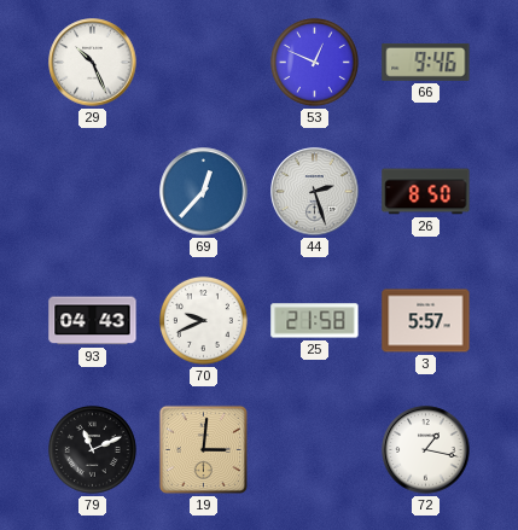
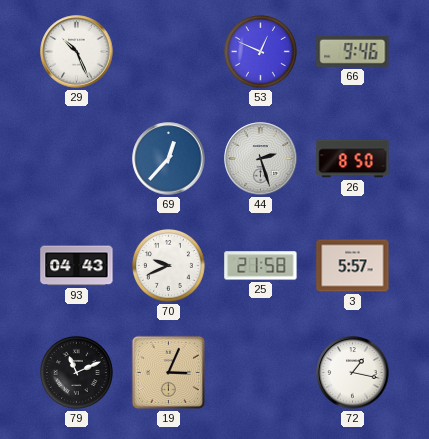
19: 3:01 -> 3:04 (168, 372)
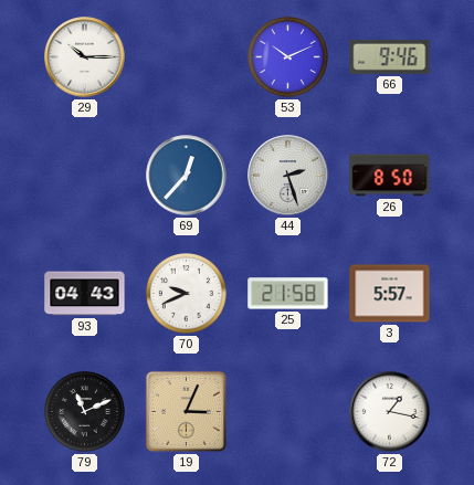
29: 10:26 -> 10:15 (85, 57)
53: 12:49 -> 10:11 (287, 56)
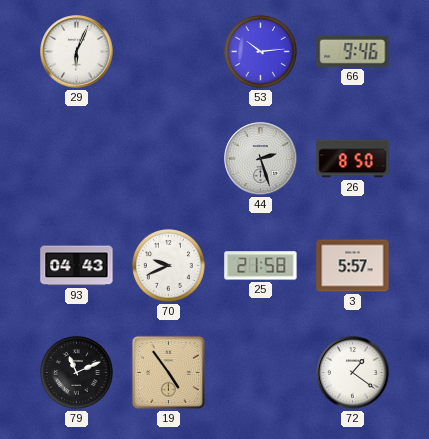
29: 10:15 -> 6:04 (77, 52)
53: 10:11 -> 10:14 (260, 51)
69: 12:37 -> none (187, 176)
19: 3:04 -> 4:54 (168, 372)
72: 1:17 -> 1:21 (353, 373)
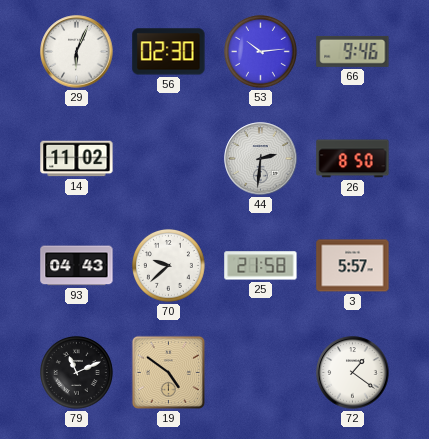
56: none -> 02:30 (169, 52)
14: none -> 11:02 (77, 159)
44: 2:27 -> 2:31 (261, 159)
70: 9:41 -> 9:38 (168, 265)
19: 4:54 -> 4:51 (168, 372)
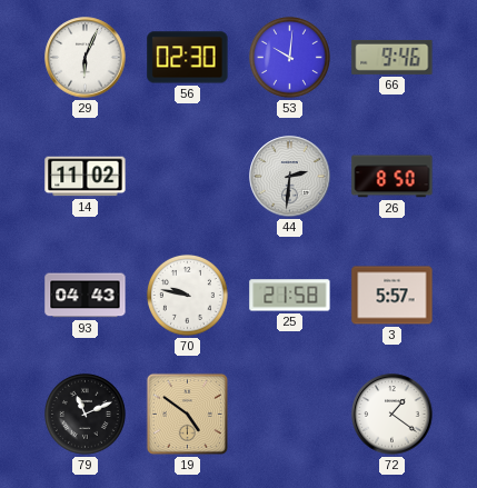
53: 10:14 -> 10:01 (289, 57)
70: 9:38 -> 9:47 (187, 295)
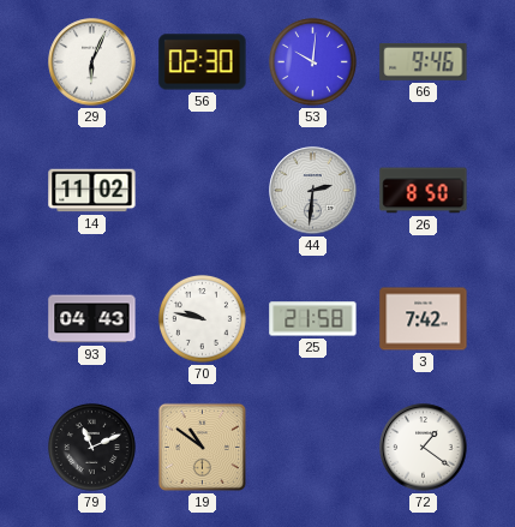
3: 5:57 -> 7:42 (424, 319)
19: 4:51 -> 10:51 (202, 447)
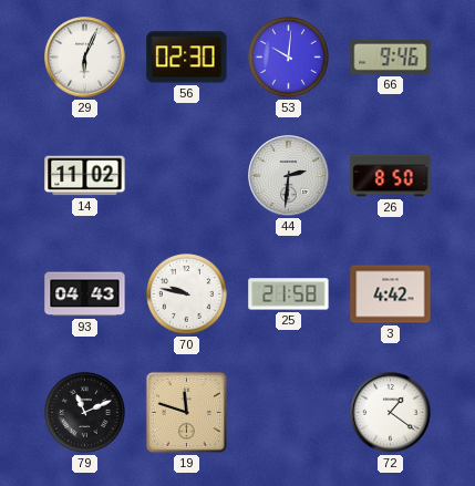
3: 7:42 -> 4:42 (391, 294)
19: 10:51 -> 11:48 (186, 412)
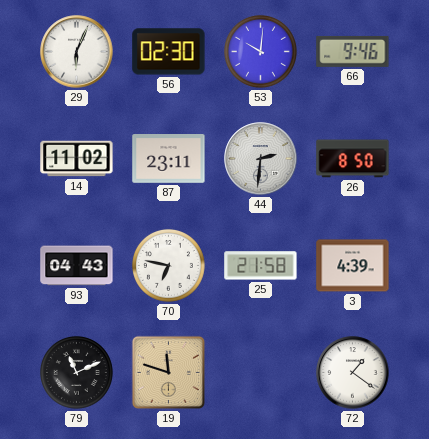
87: none -> 23:11 (169, 159)
70: 9:47 -> 6:47 (168, 265)
3: 4:42 -> 4:39 (353, 266)
